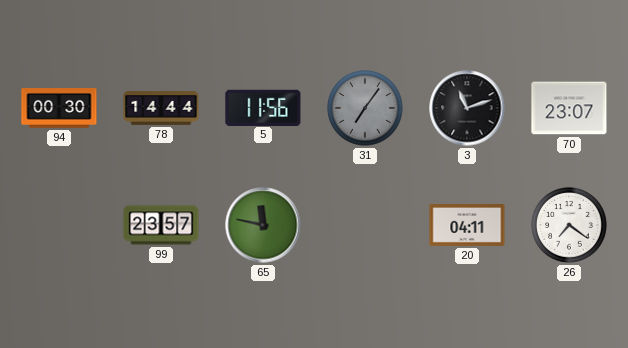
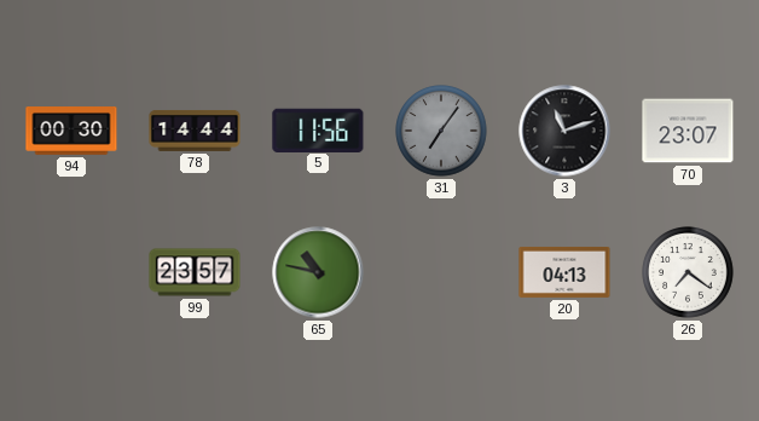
65: 11:47 -> 10:47 (318, 272)
20: 04:11 -> 04:13 (564, 272)
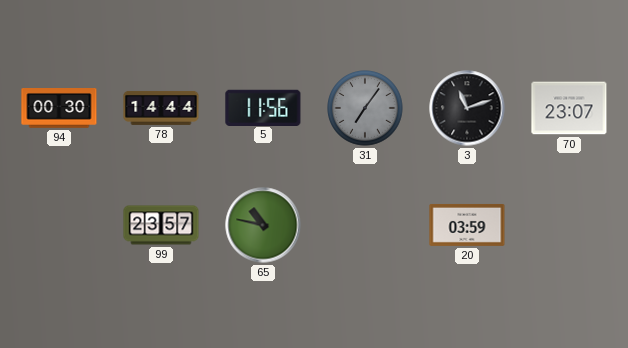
20: 04:13 -> 03:59 (467, 225)
26: 7:21 -> none (688, 272)
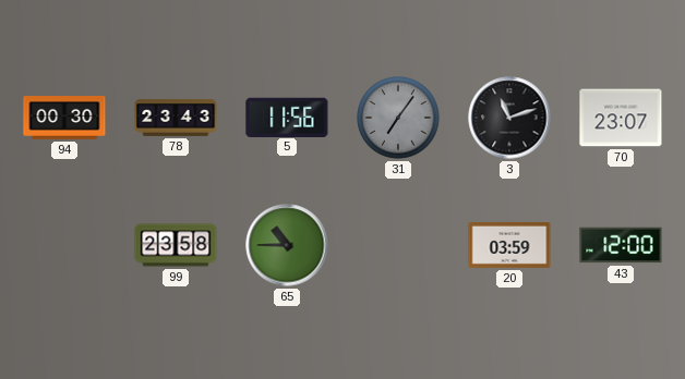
78: 14:44 -> 23:43 (176, 118)
99: 23:57 -> 23:58 (176, 245)
65: 10:47 -> 10:45 (287, 245)
43: none -> 12:00 (621, 245)
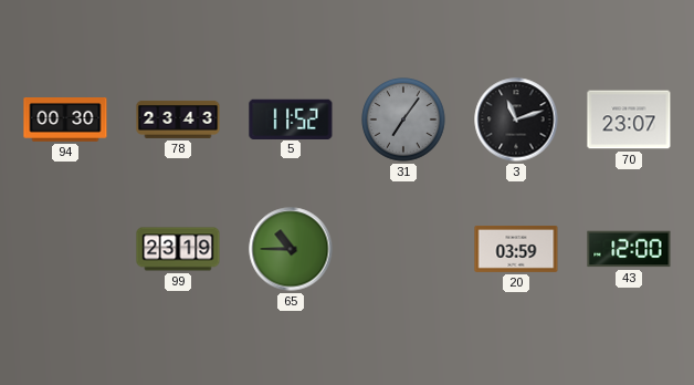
5: 11:56 -> 11:52 (291, 118)
99: 23:58 -> 23:19 (178, 249)
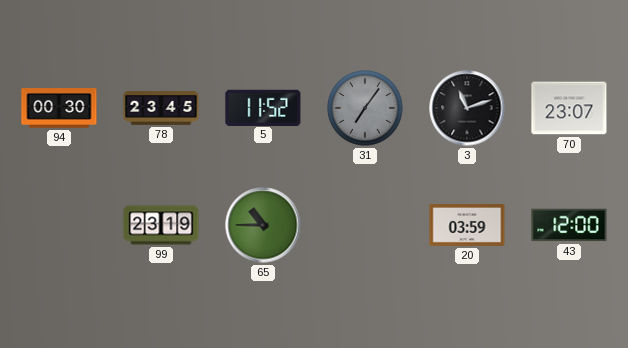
78: 23:43 -> 23:45 (161, 108)
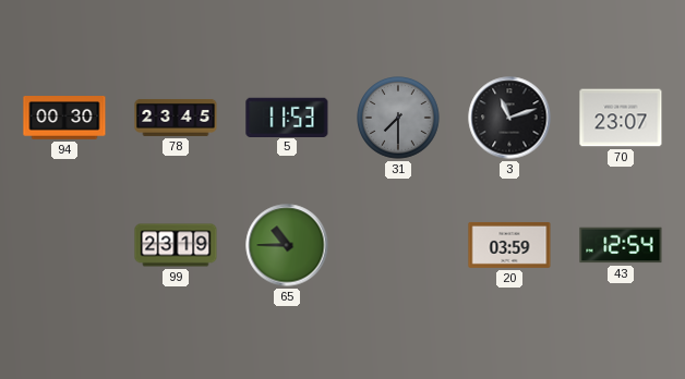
5: 11:52 -> 11:53 (287, 117)
31: 7:06 -> 7:30 (398, 118)
43: 12:00 -> 12:54 (621, 245)
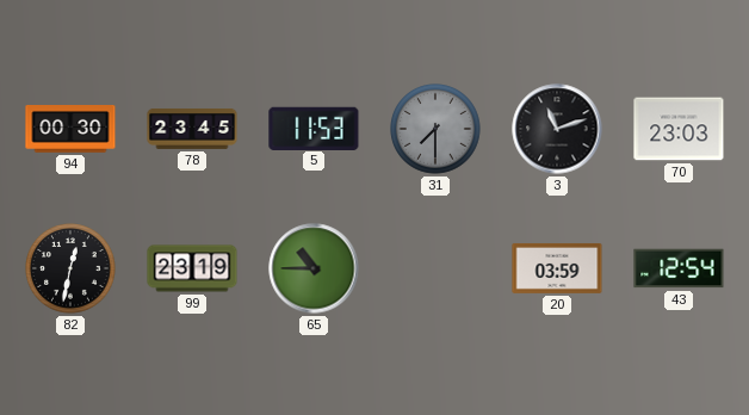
70: 23:07 -> 23:03 (679, 129)
82: none -> 12:32 (70, 268)
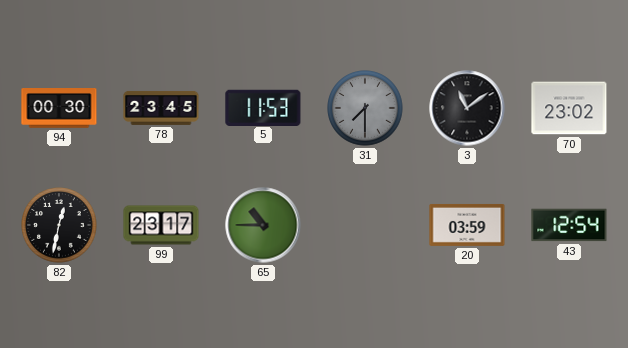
3: 11:12 -> 11:09 (467, 108)
70: 23:03 -> 23:02 (569, 108)
99: 23:19 -> 23:17 (161, 225)
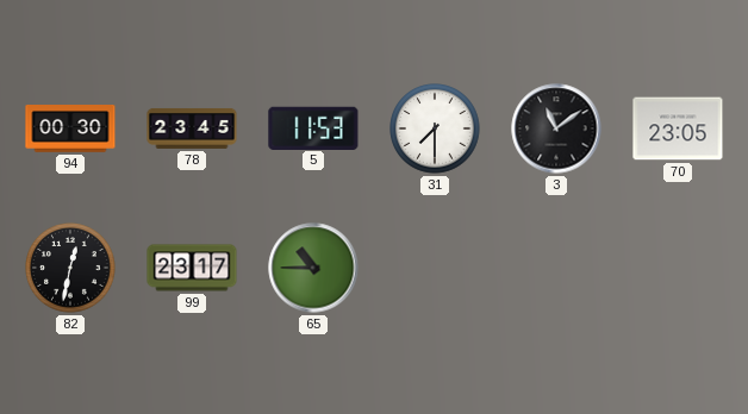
31 dial: grey -> white (435, 128)
70: 23:02 -> 23:05 (678, 128)
20: 03:59 -> none (467, 225)
43: 12:54 -> none (569, 225)
